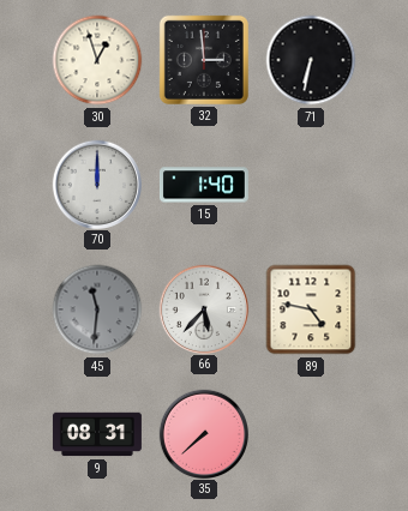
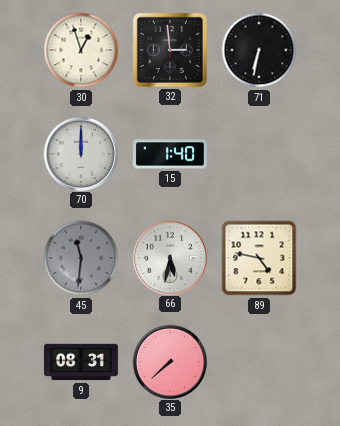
66: 5:37 -> 5:32 (169, 257)
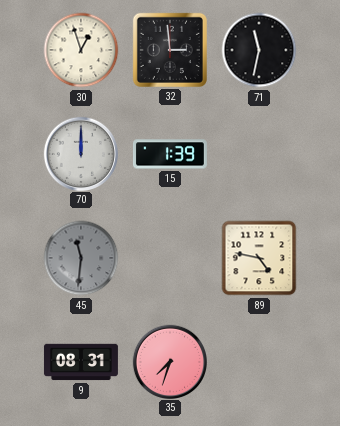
71: 6:32 -> 11:32 (259, 50)
15: 1:40 -> 1:39 (170, 154)
66: 5:32 -> none (169, 257)
35: 7:38 -> 7:33 (169, 361)
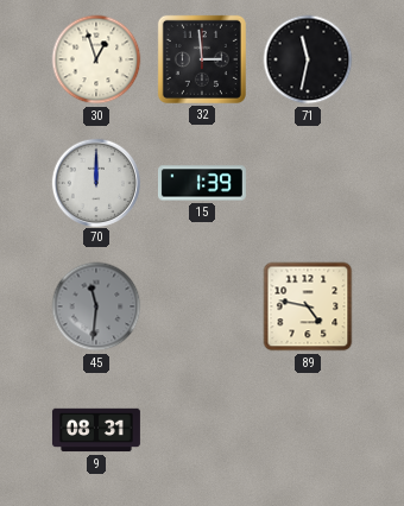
35: 7:33 -> none (169, 361)
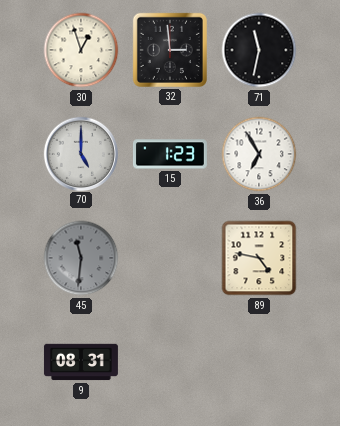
70: 12:00 -> 5:00 (80, 153)
15: 1:39 -> 1:23 (170, 154)
36: none -> 6:55 (259, 154)
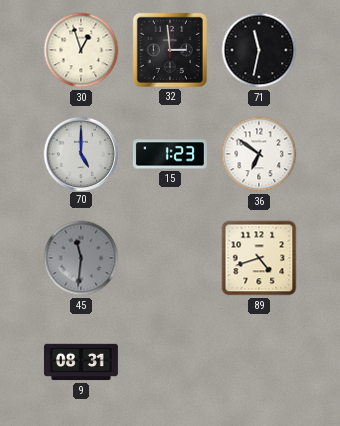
36: 6:55 -> 6:51 (259, 154)
89: 4:47 -> 4:42 (259, 258)
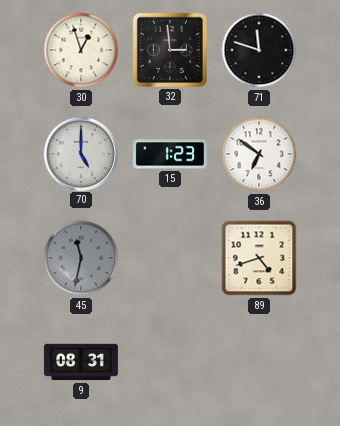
71: 11:32 -> 11:48 (259, 50)
45: 11:31 -> 11:32 (81, 258)
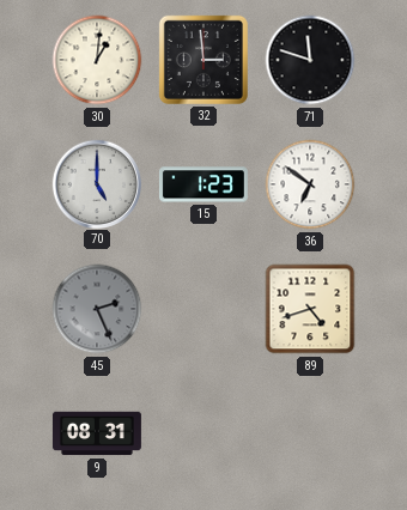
30: 12:57 -> 1:01 (97, 60)
45: 11:32 -> 2:26 (97, 309)
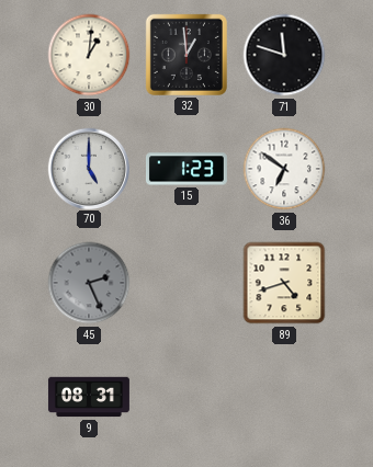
32: 2:59 -> 12:59 (187, 55)
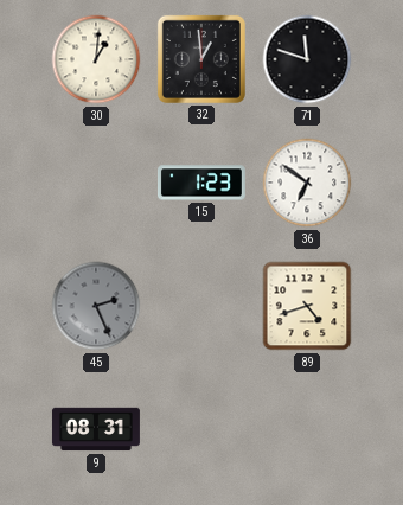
70: 5:00 -> none (88, 168)
